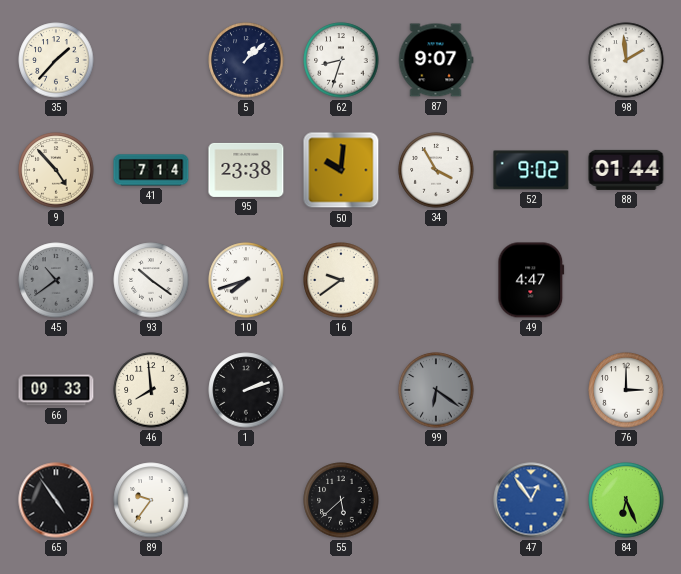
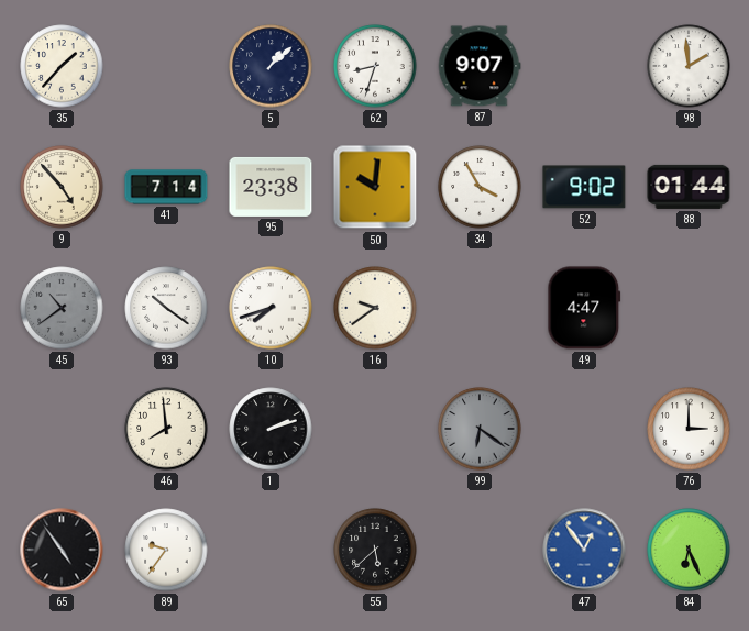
66: 09:33 -> none (56, 390)
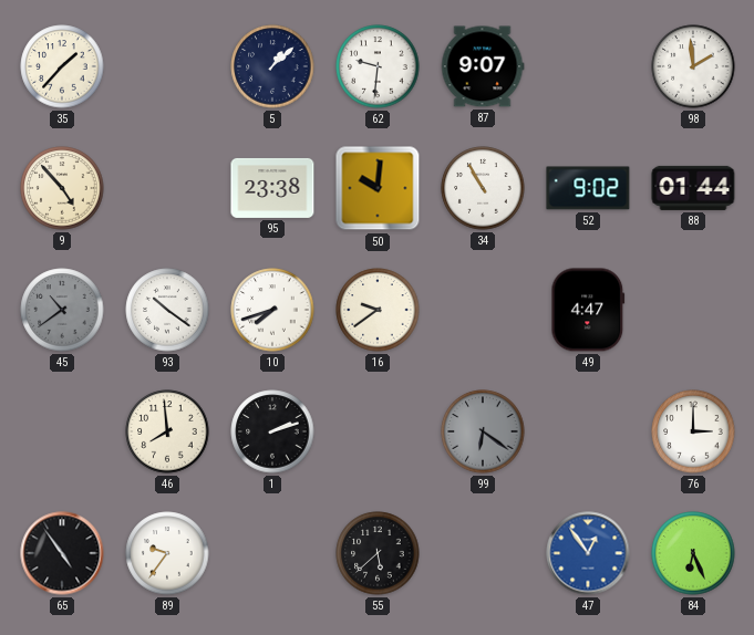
62: 8:33 -> 9:31 (378, 66)
41: 7:14 -> none (166, 187)
34: 3:55 -> 10:55 (483, 188)
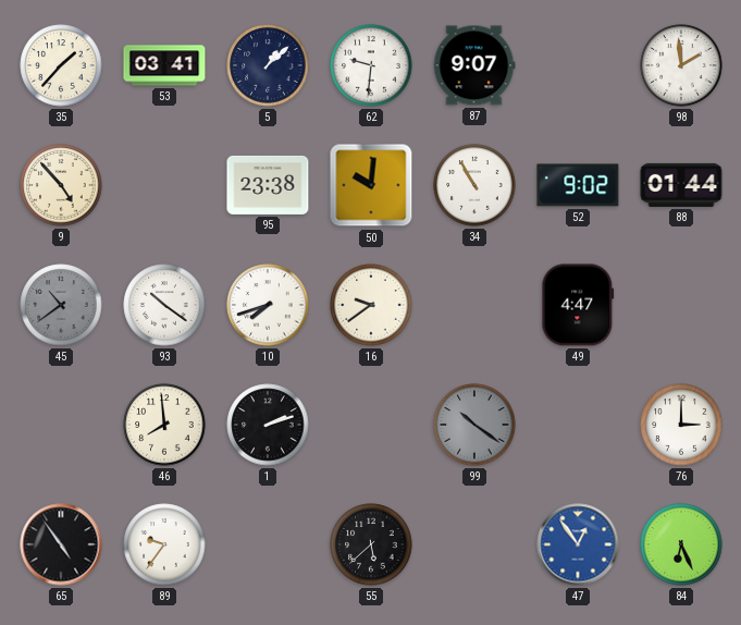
53: none -> 03:41 (164, 65)
99: 6:21 -> 10:21 (474, 425)
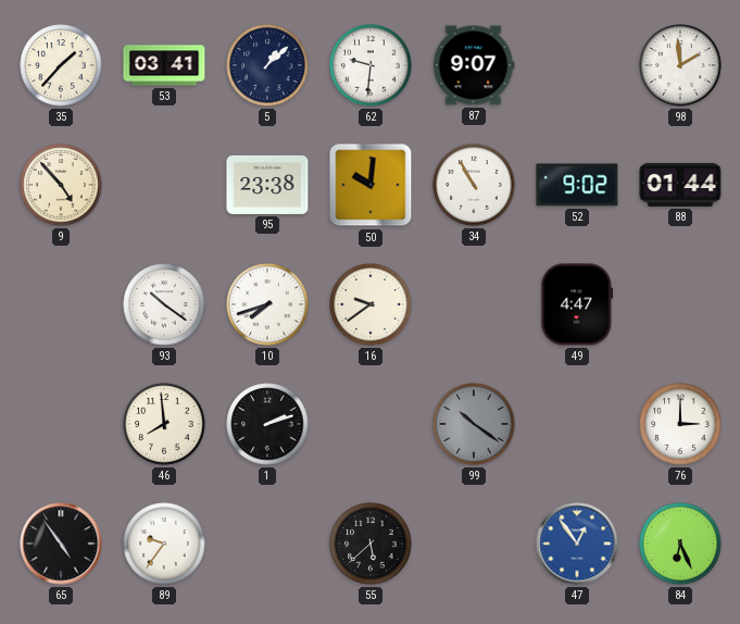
45: 10:39 -> none (61, 305)
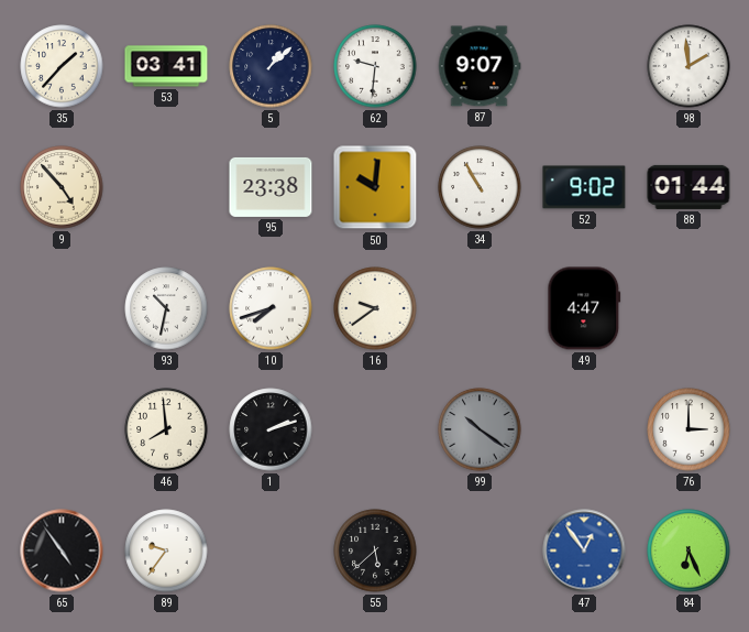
93: 10:21 -> 10:32 (166, 308)
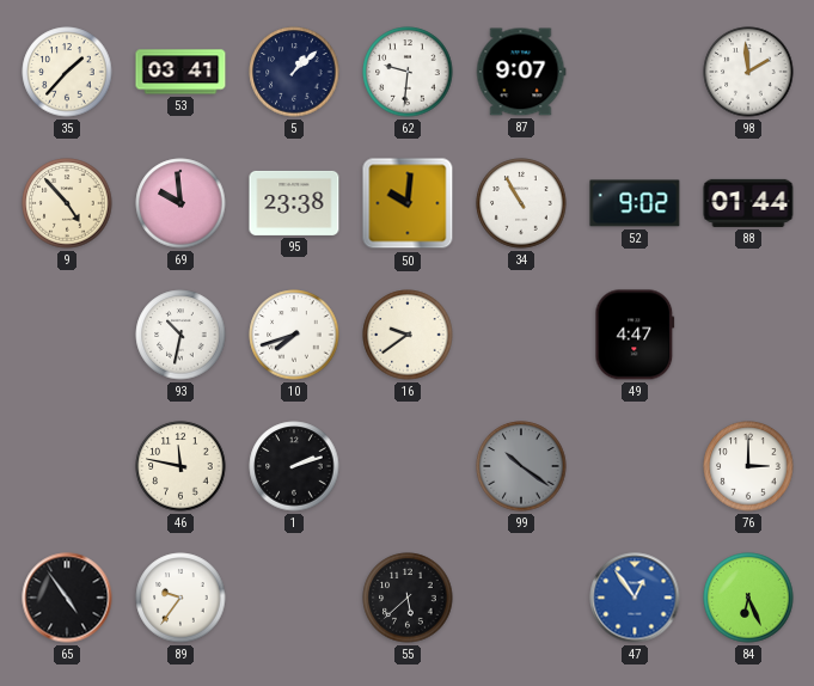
69: none -> 9:59 (180, 203)
46: 7:59 -> 11:47 (180, 466)
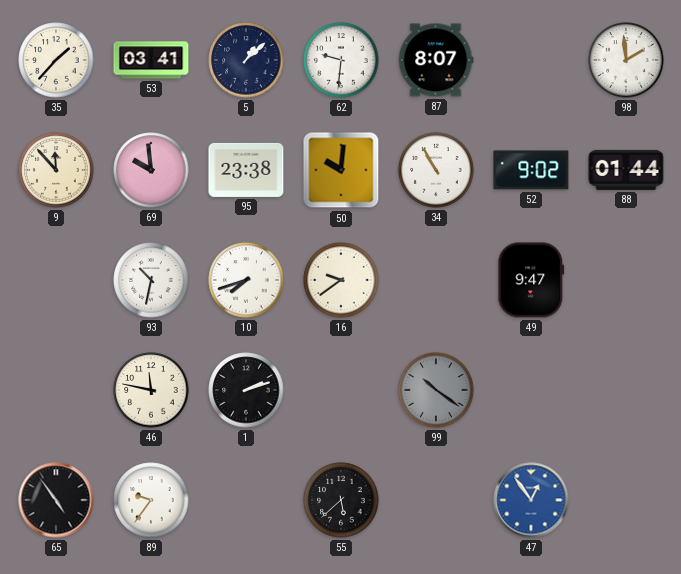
87: 9:07 -> 8:07 (436, 60)
9: 4:53 -> 11:53 (56, 170)
49: 4:47 -> 9:47 (531, 280)
76: 3:00 -> none (748, 466)
84: 6:26 -> none (748, 598)
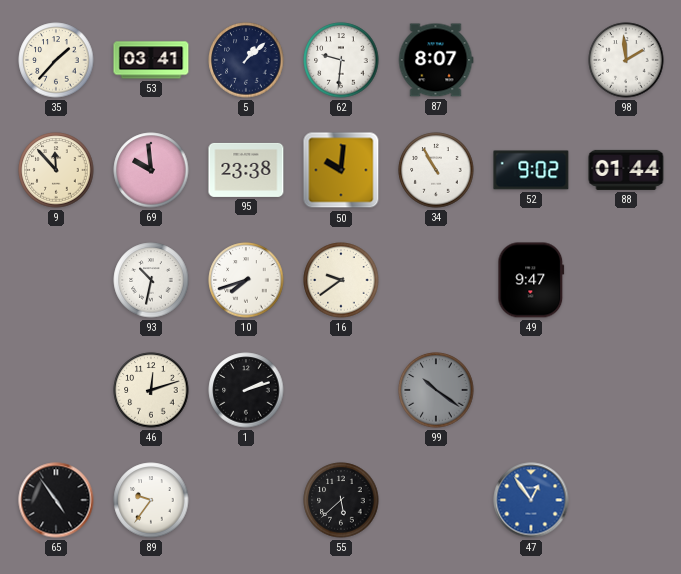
46: 11:47 -> 12:12 (151, 390)
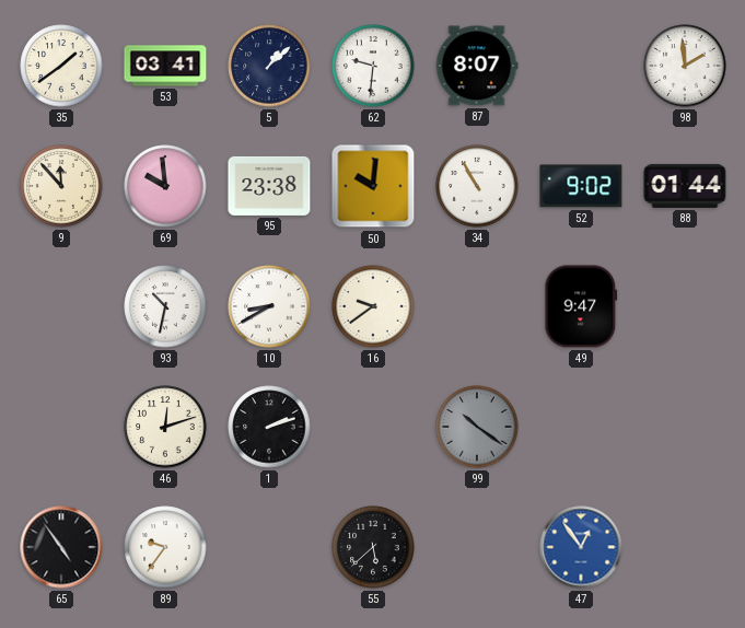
35: 1:37 -> 1:39 (61, 66)
10: 7:42 -> 8:40 (269, 306)
